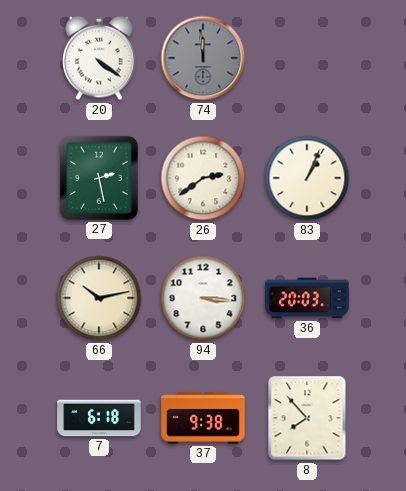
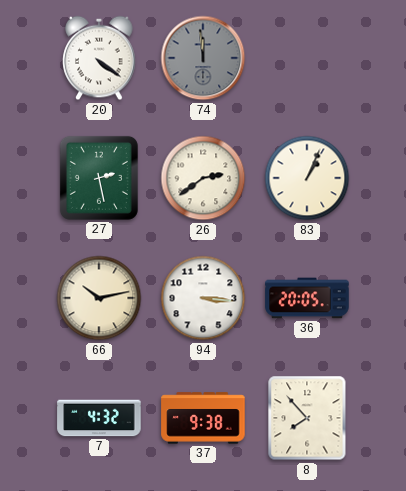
36: 20:03 -> 20:05 (307, 298)
7: 6:18 -> 4:32 (99, 418)
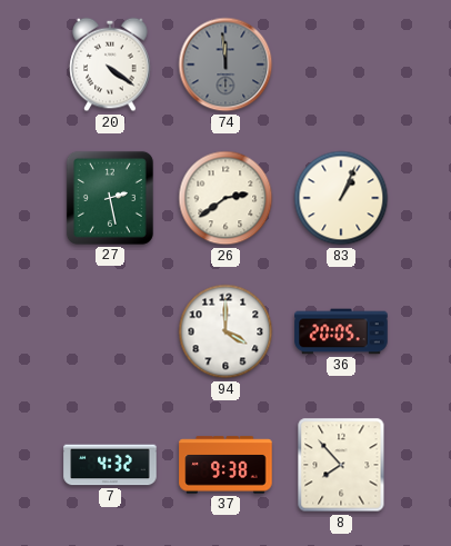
66: 10:13 -> none (99, 298)
94: 3:16 -> 4:00 (225, 331)
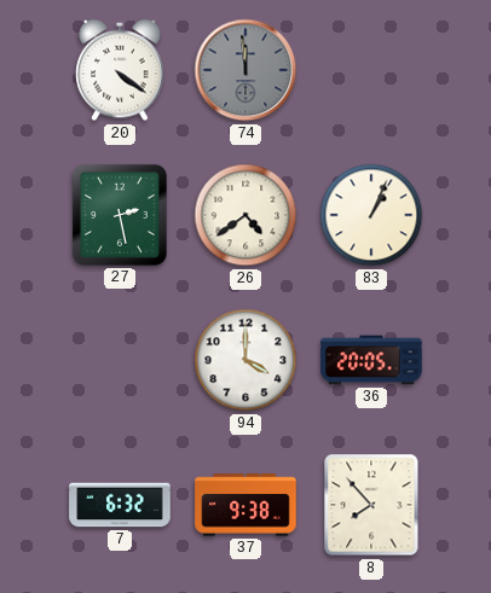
26: 2:39 -> 4:39 (245, 215)
7: 4:32 -> 6:32 (120, 505)
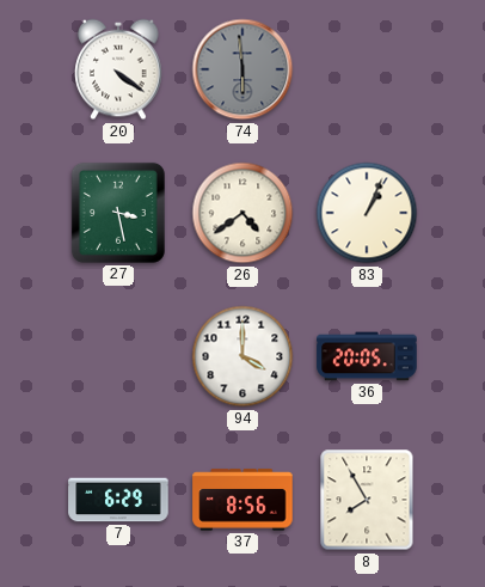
74: 11:59 -> 5:59 (242, 69)
27: 2:28 -> 3:28 (118, 213)
7: 6:32 -> 6:29 (118, 500)
37: 9:38 -> 8:56 (242, 500)
8: 7:53 -> 7:55 (367, 500)
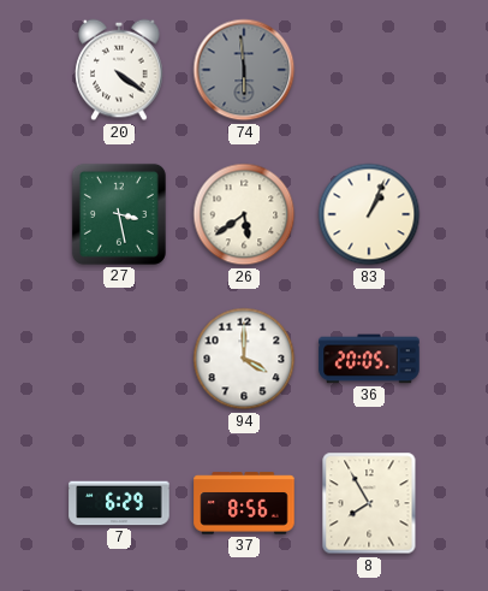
26: 4:39 -> 5:39 (244, 214)
